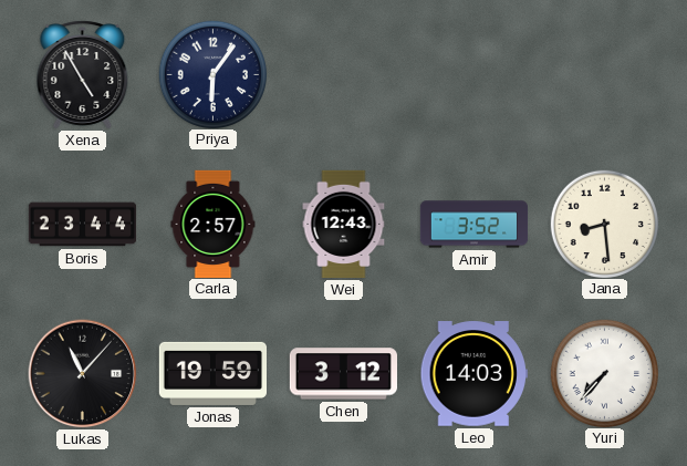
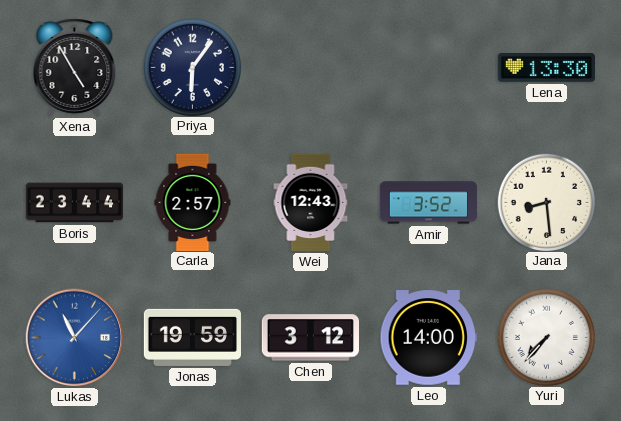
Lena: none -> 13:30 (546, 68)
Lukas dial: black -> blue (75, 338)
Leo: 14:03 -> 14:00 (428, 338)
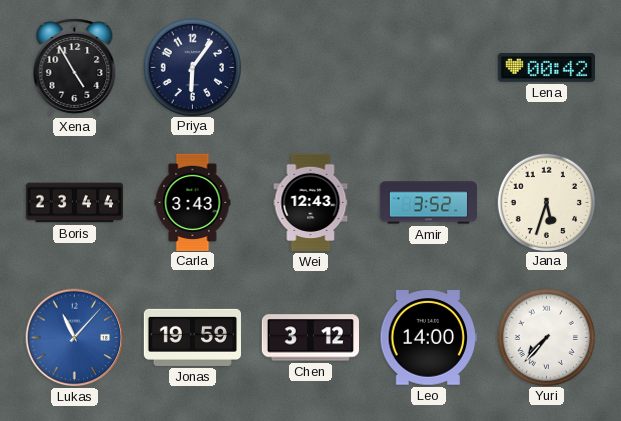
Lena: 13:30 -> 00:42 (546, 68)
Carla: 2:57 -> 3:43 (193, 202)
Jana: 8:29 -> 5:33 (546, 202)
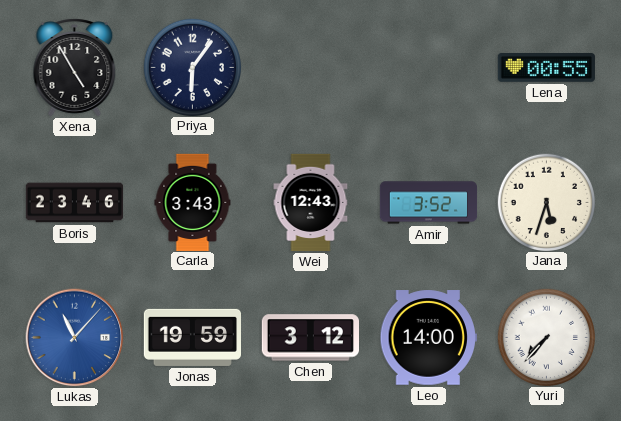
Lena: 00:42 -> 00:55 (546, 68)
Boris: 23:44 -> 23:46 (75, 203)
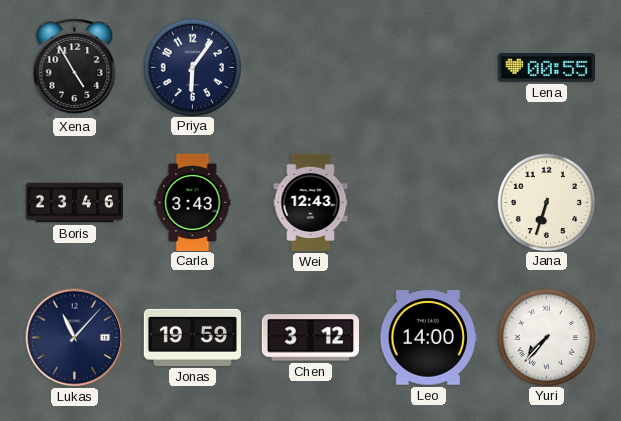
Amir: 3:52 -> none (429, 203)
Jana: 5:33 -> 6:33 (546, 202)
Lukas dial: blue -> navy (75, 338)
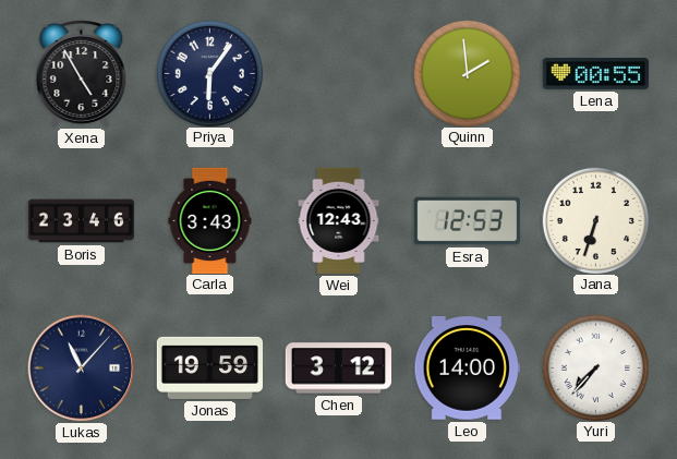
Quinn: none -> 1:59 (467, 73)
Esra: none -> 12:53 (467, 221)
